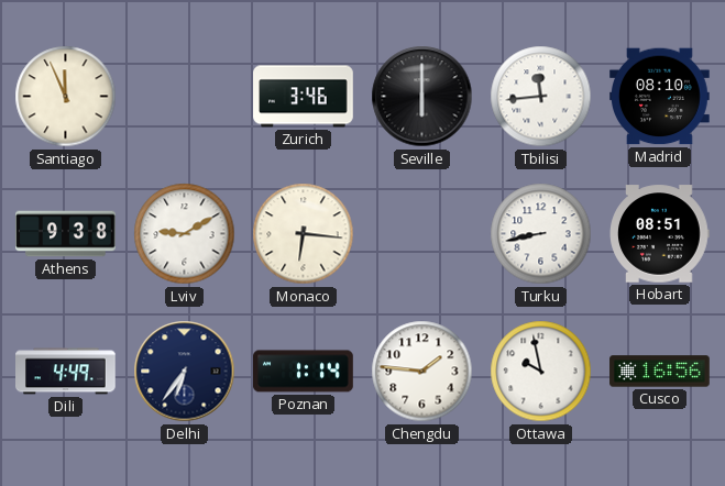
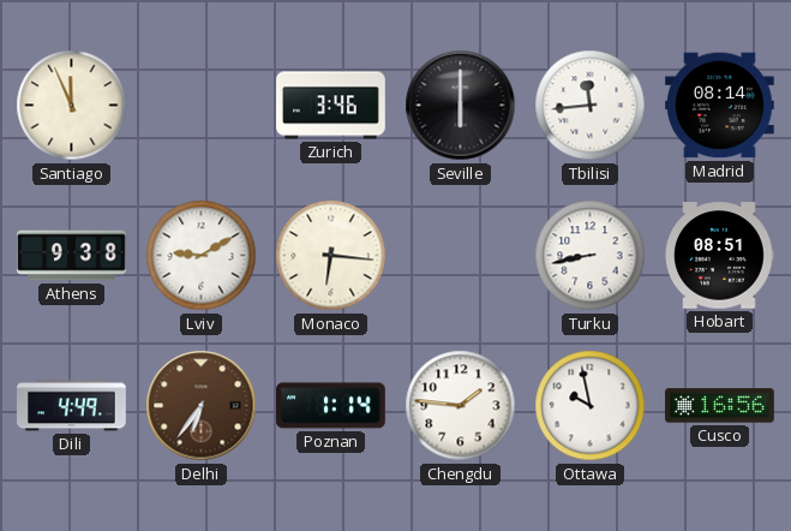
Madrid: 08:10 -> 08:14 (720, 106)
Delhi dial: navy -> brown (202, 406)
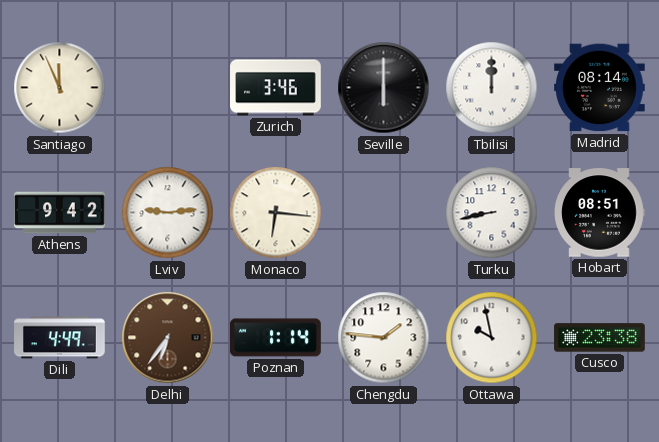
Tbilisi: 11:44 -> 12:00 (492, 88)
Athens: 9:38 -> 9:42 (60, 213)
Lviv: 9:10 -> 9:14 (168, 213)
Cusco: 16:56 -> 23:38 (600, 338)
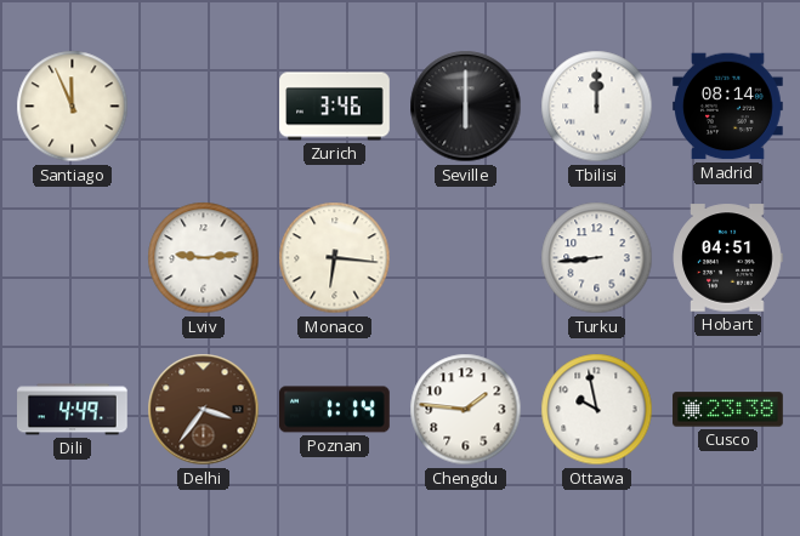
Athens: 9:42 -> none (60, 213)
Turku: 8:43 -> 8:44 (597, 258)
Hobart: 08:51 -> 04:51 (727, 258)
Delhi: 6:36 -> 3:36 (204, 410)
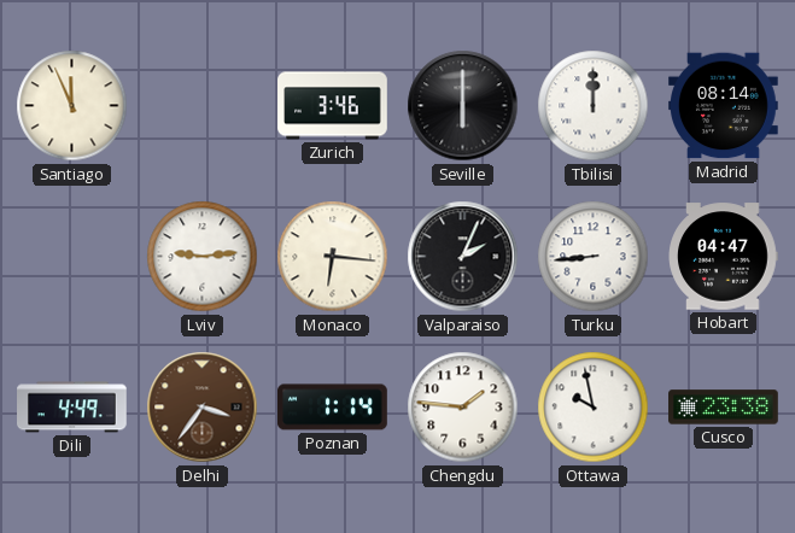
Valparaiso: none -> 2:04 (463, 257)
Hobart: 04:51 -> 04:47 (723, 257)
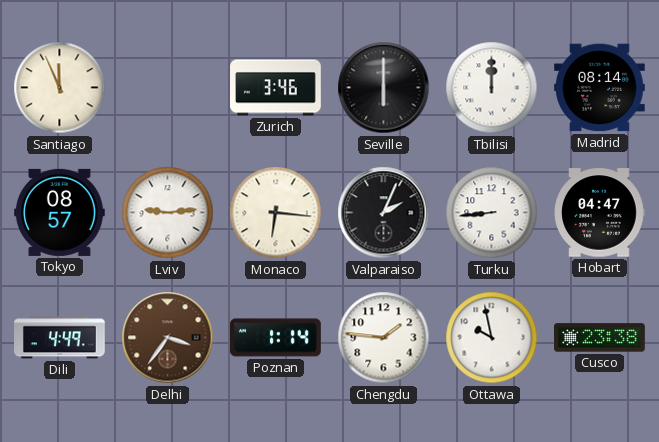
Tokyo: none -> 08:57 (60, 212)
